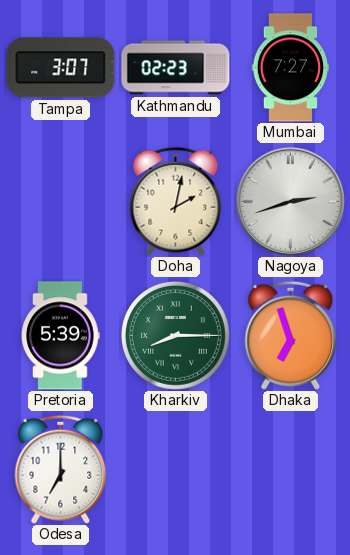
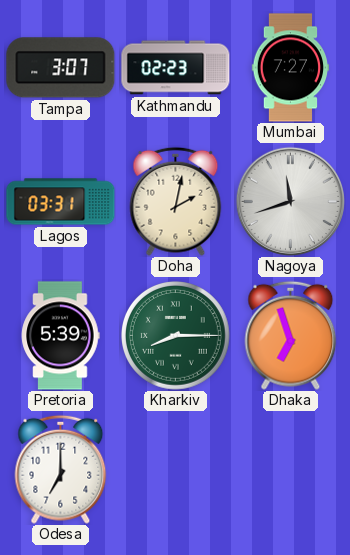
Lagos: none -> 03:31 (61, 202)
Nagoya: 2:42 -> 11:42 (290, 201)
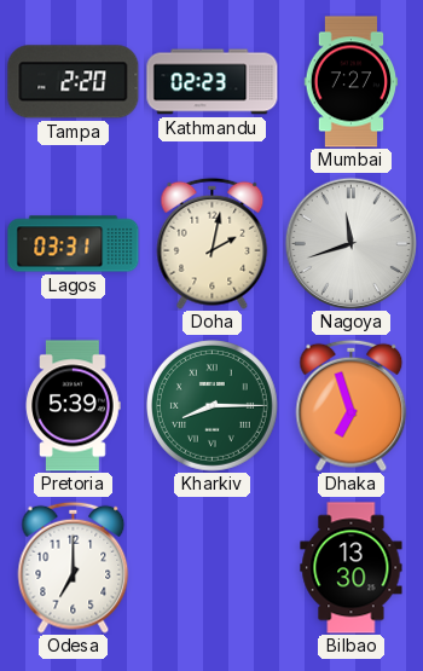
Tampa: 3:07 -> 2:20 (74, 82)
Bilbao: none -> 13:30 (352, 568)
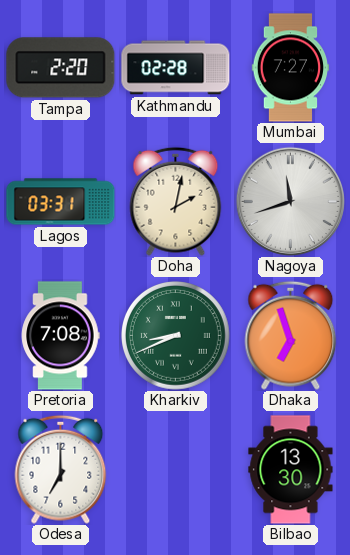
Kathmandu: 02:23 -> 02:28 (176, 68)
Pretoria: 5:39 -> 7:08 (60, 336)
Kharkiv: 8:15 -> 8:41 (176, 336)
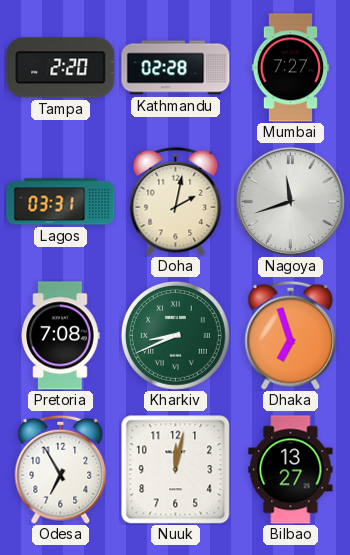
Odesa: 7:00 -> 6:55 (61, 469)
Nuuk: none -> 12:02 (176, 470)
Bilbao: 13:30 -> 13:27 (291, 470)
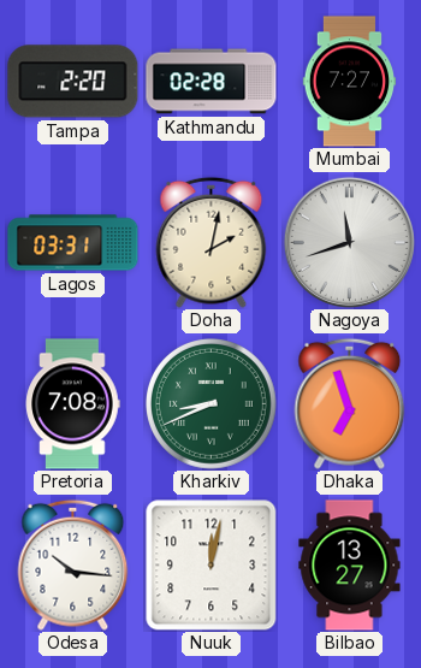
Odesa: 6:55 -> 10:16 (73, 564)
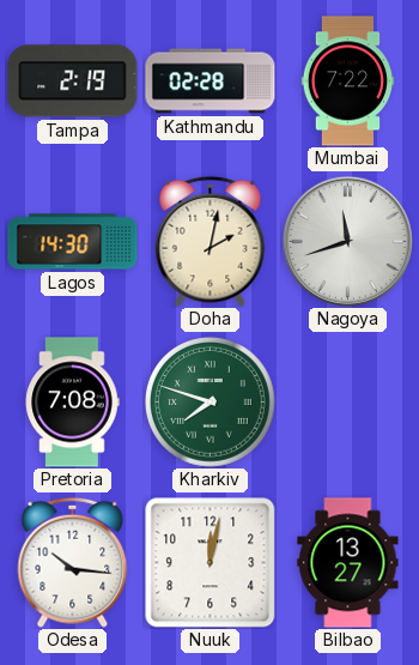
Tampa: 2:20 -> 2:19 (73, 81)
Mumbai: 7:27 -> 7:22 (348, 81)
Lagos: 03:31 -> 14:30 (73, 242)
Kharkiv: 8:41 -> 7:48 (211, 403)
Dhaka: 6:57 -> none (350, 403)
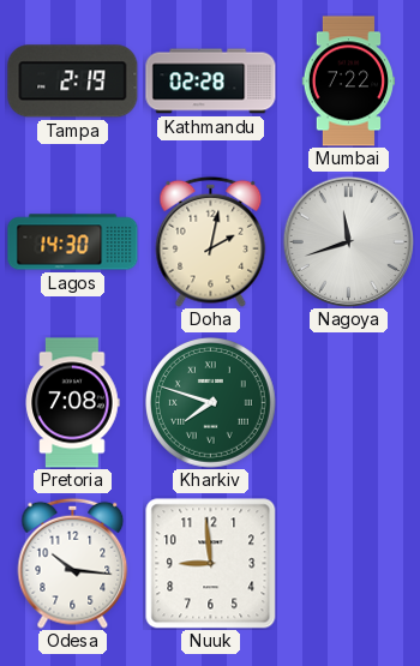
Nuuk: 12:02 -> 8:59 (211, 564)
Bilbao: 13:27 -> none (348, 563)
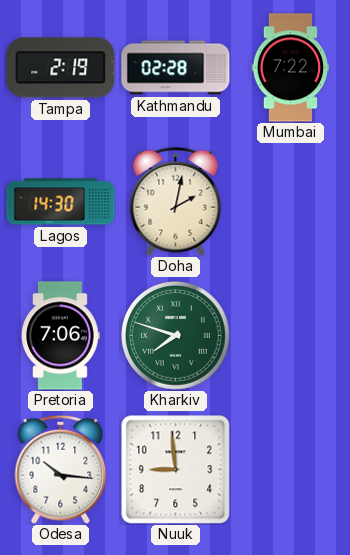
Nagoya: 11:42 -> none (348, 241)
Pretoria: 7:08 -> 7:06 (60, 336)
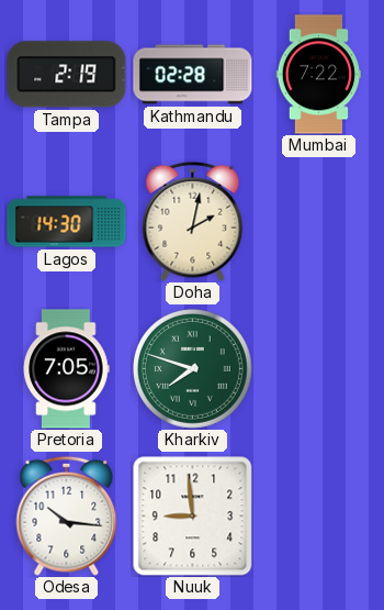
Pretoria: 7:06 -> 7:05 (66, 369)
